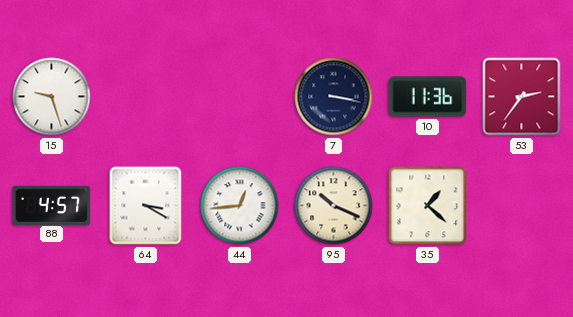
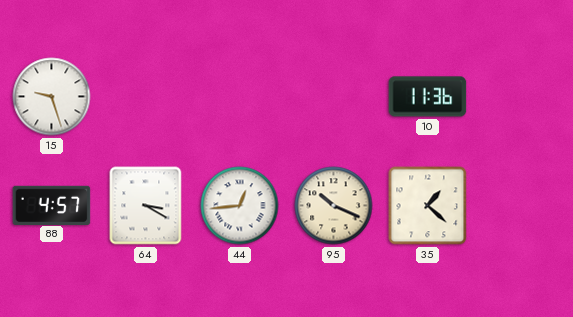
7: 3:17 -> none (334, 97)
53: 2:36 -> none (522, 97)
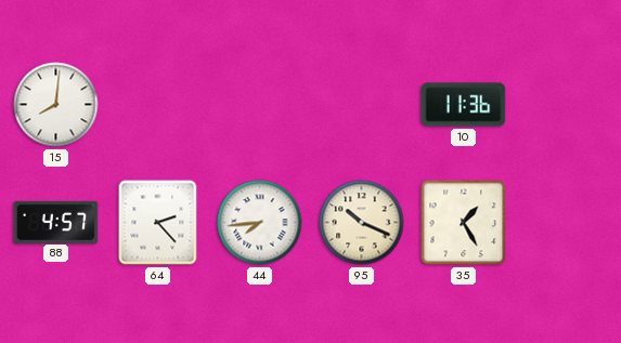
15: 9:27 -> 8:01 (56, 105)
64: 3:20 -> 2:23 (158, 223)
44: 12:44 -> 7:44 (260, 223)
35: 1:22 -> 1:25 (464, 223)
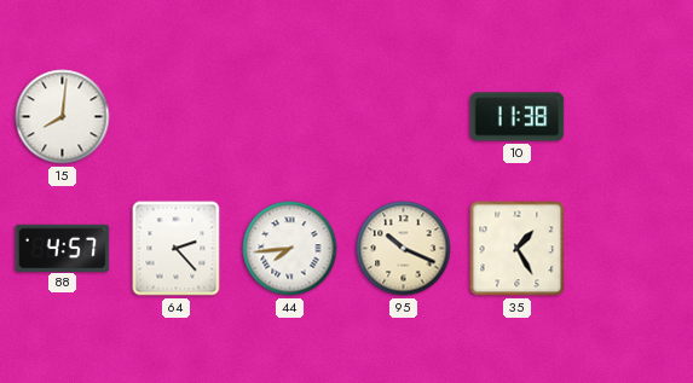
10: 11:36 -> 11:38 (518, 117)
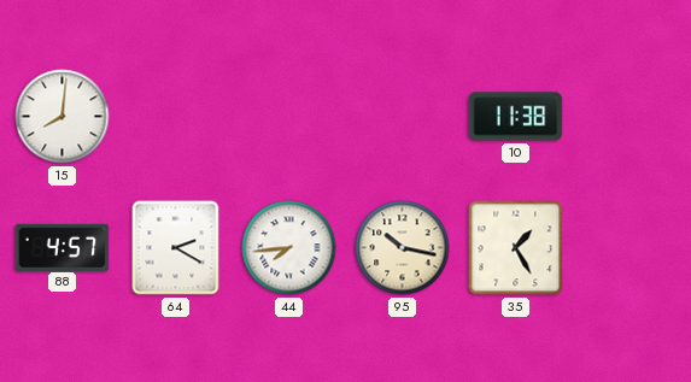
64: 2:23 -> 2:20 (176, 248)
95: 10:19 -> 10:17 (403, 248)
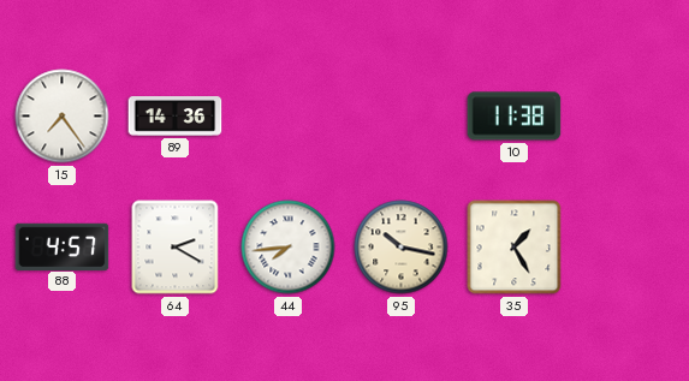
15: 8:01 -> 7:24 (63, 117)
89: none -> 14:36 (176, 117)
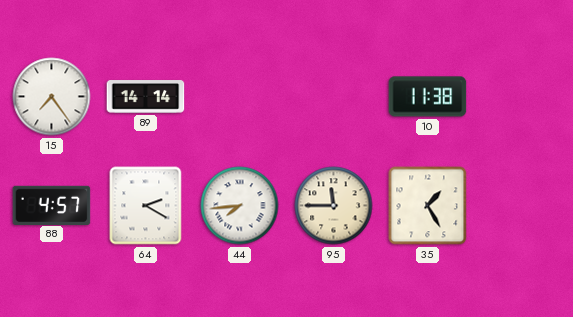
89: 14:36 -> 14:14 (146, 97)
95: 10:17 -> 11:45 (334, 206)
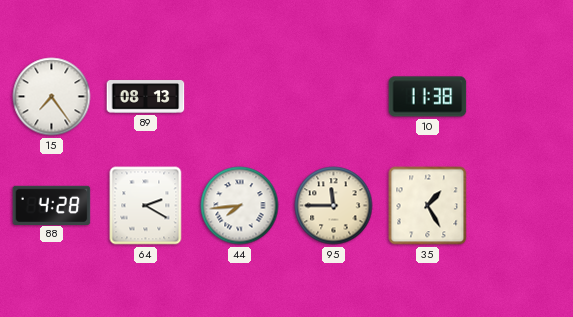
89: 14:14 -> 08:13 (146, 97)
88: 4:57 -> 4:28 (52, 205)
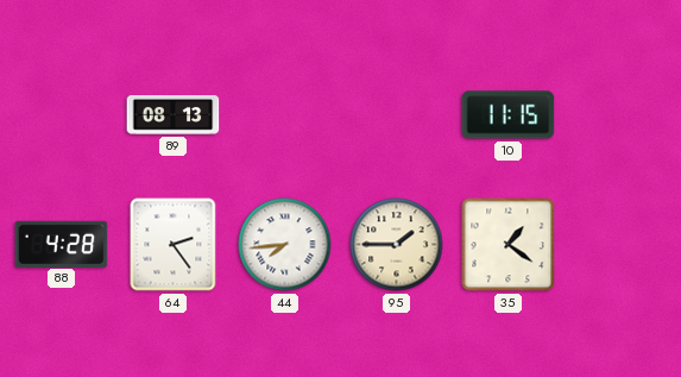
15: 7:24 -> none (52, 97)
10: 11:38 -> 11:15 (509, 115)
64: 2:20 -> 2:24 (174, 245)
95: 11:45 -> 1:45 (397, 245)
35: 1:25 -> 1:21 (509, 245)
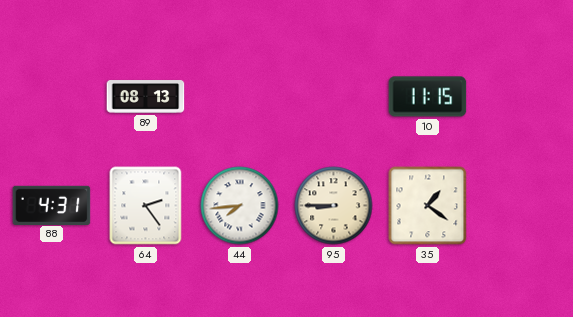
88: 4:28 -> 4:31 (52, 205)
95: 1:45 -> 8:45 (334, 206)
